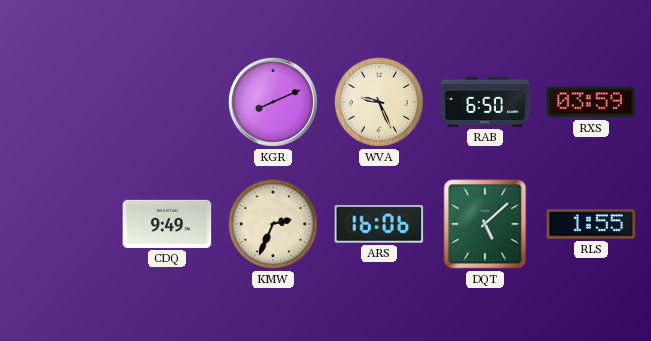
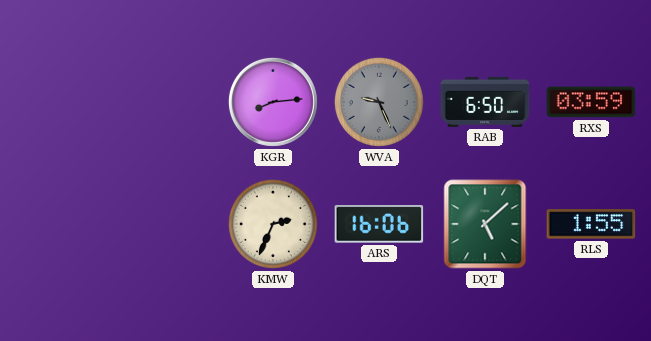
KGR: 8:11 -> 8:14 (273, 102)
WVA dial: cream -> grey (379, 102)
CDQ: 9:49 -> none (167, 224)
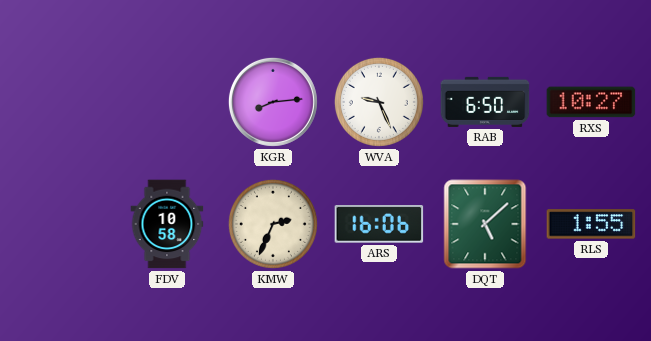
WVA dial: grey -> white (379, 102)
RXS: 03:59 -> 10:27 (591, 102)
FDV: none -> 10:58 (167, 224)
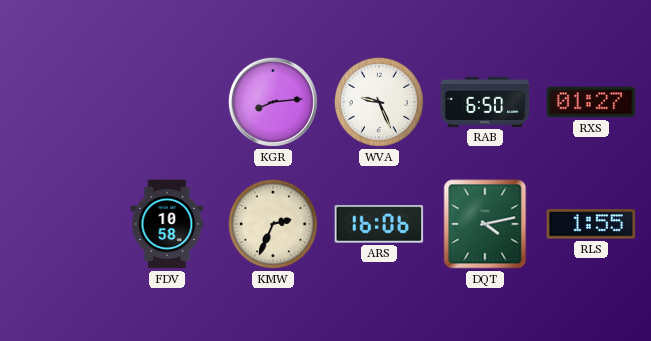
RXS: 10:27 -> 01:27 (591, 102)
DQT: 5:08 -> 4:13 (485, 224)
